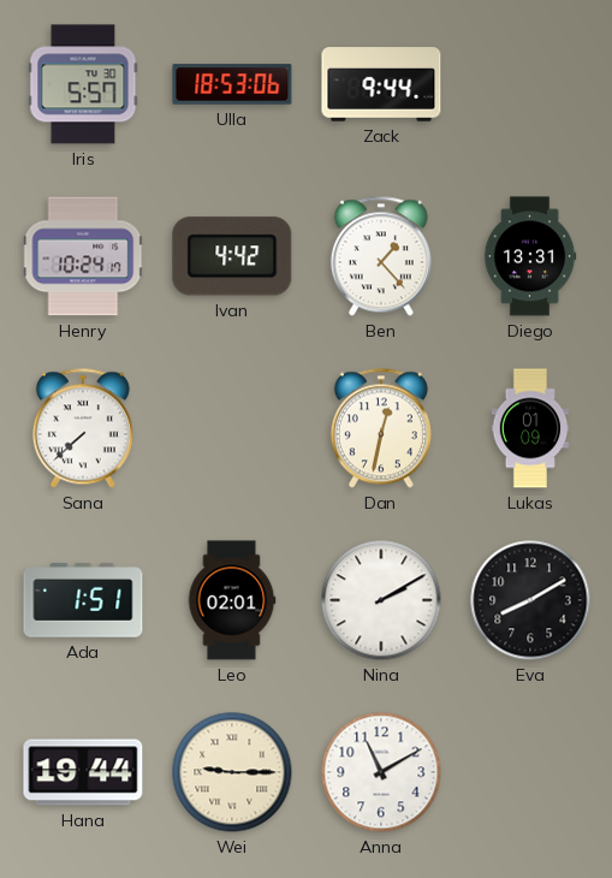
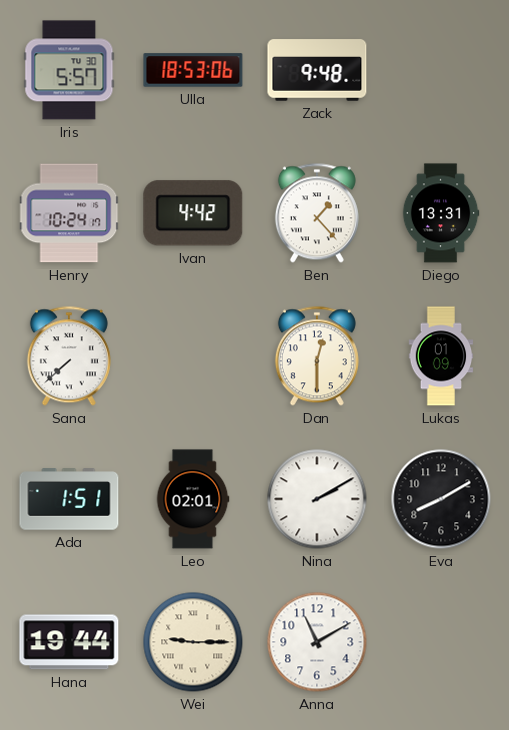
Zack: 9:44 -> 9:48 (317, 70)
Dan: 12:32 -> 12:30 (317, 356)
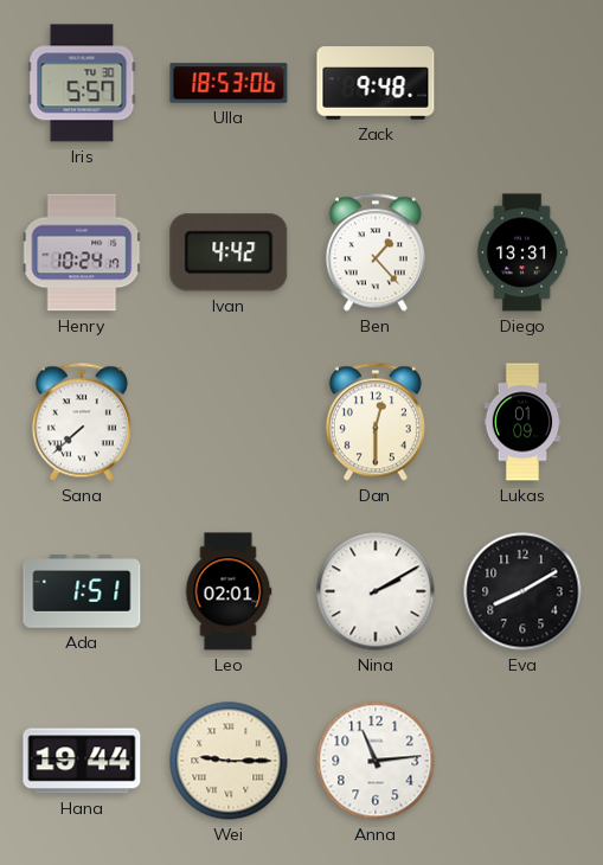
Anna: 11:10 -> 11:14 (376, 761)
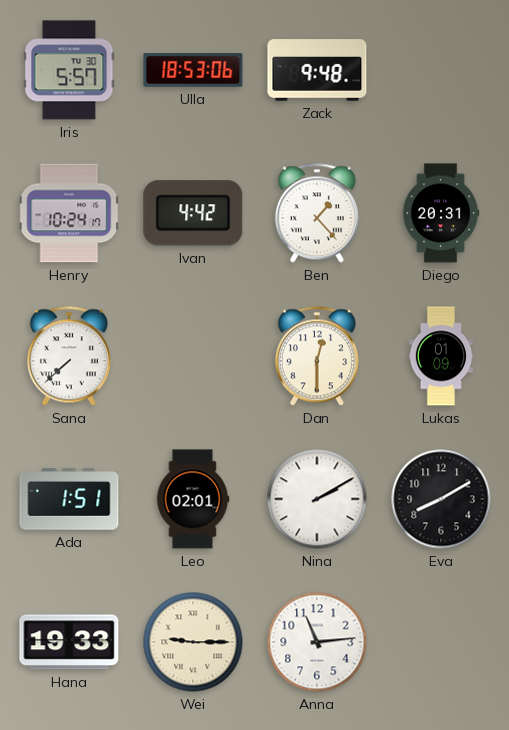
Diego: 13:31 -> 20:31 (441, 213)
Hana: 19:44 -> 19:33 (69, 642)
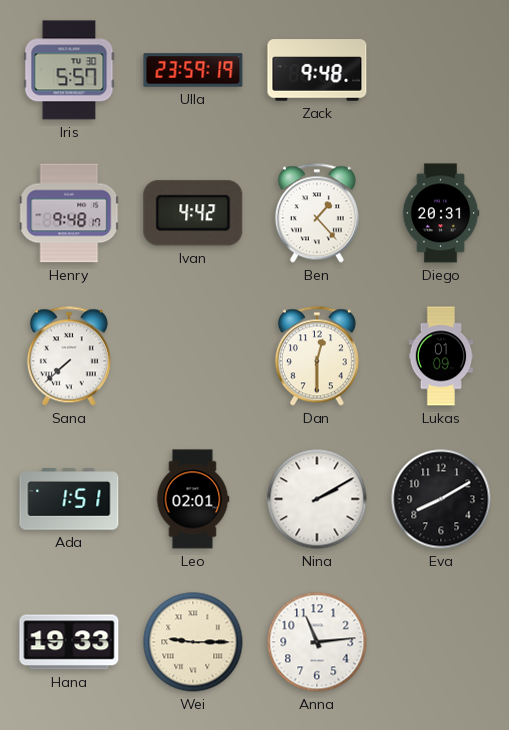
Ulla: 18:53 -> 23:59 (193, 70)
Henry: 10:24 -> 9:48 (70, 213)
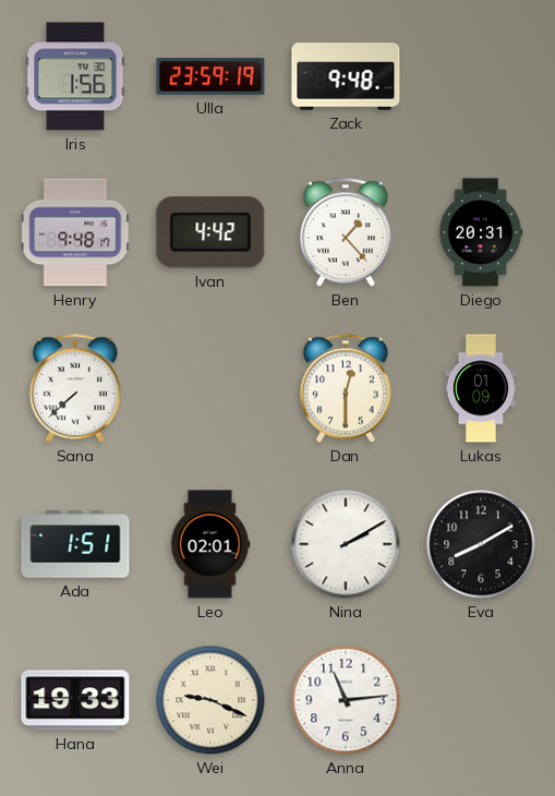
Iris: 5:57 -> 1:56 (75, 76)
Wei: 9:15 -> 9:19 (210, 700)
